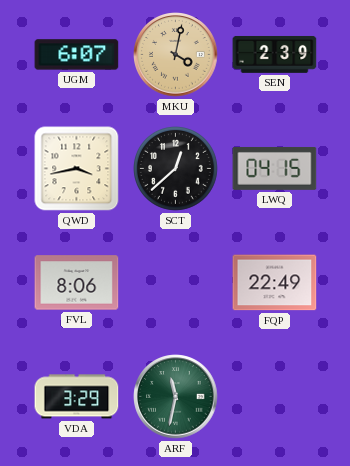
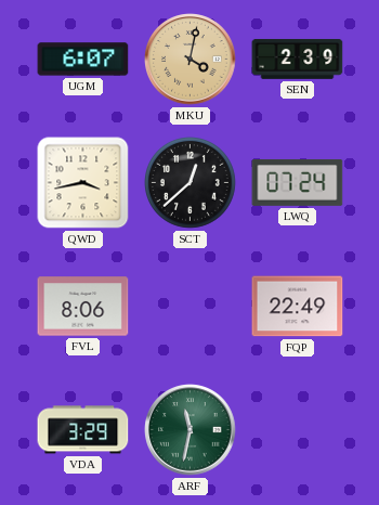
LWQ: 04:15 -> 07:24 (298, 182)
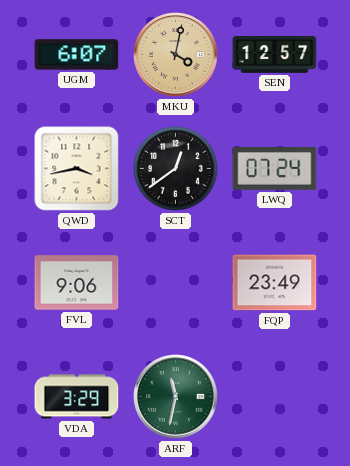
SEN: 2:39 -> 12:57 (275, 54)
SCT: 12:38 -> 12:39 (176, 169)
FVL: 8:06 -> 9:06 (77, 283)
FQP: 22:49 -> 23:49 (275, 283)
